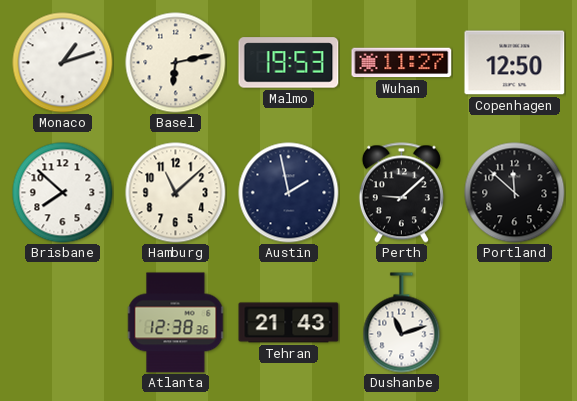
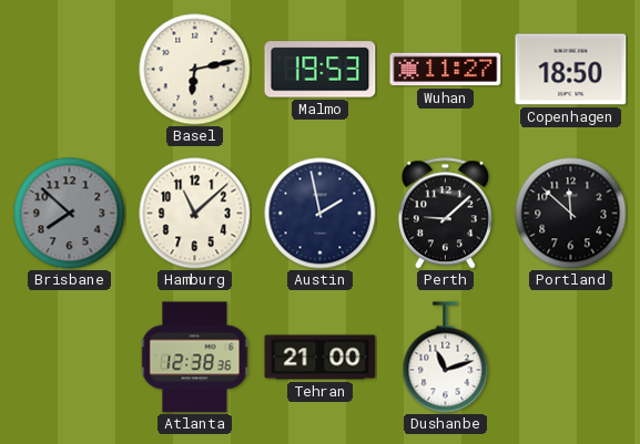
Monaco: 1:12 -> none (63, 63)
Copenhagen: 12:50 -> 18:50 (571, 70)
Brisbane dial: white -> grey (70, 214)
Tehran: 21:43 -> 21:00 (321, 358)
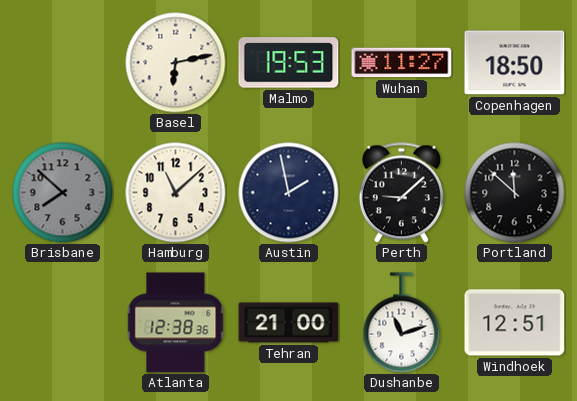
Windhoek: none -> 12:51 (515, 323)
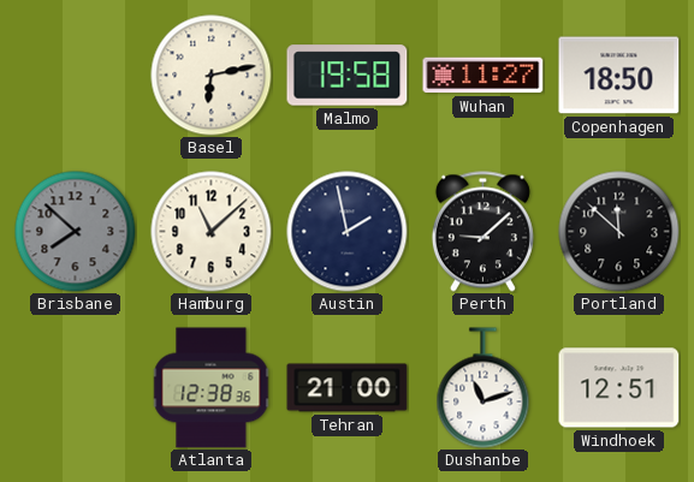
Malmo: 19:53 -> 19:58 (348, 76)
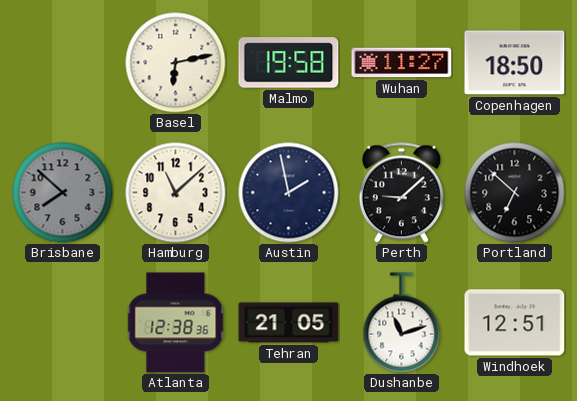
Portland: 11:52 -> 6:52 (515, 193)
Tehran: 21:00 -> 21:05 (289, 323)
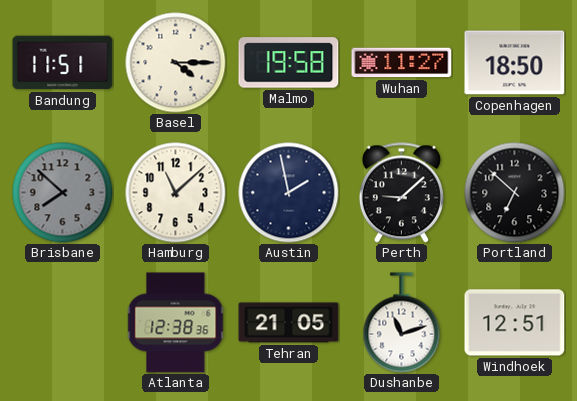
Bandung: none -> 11:51 (63, 63)
Basel: 6:13 -> 4:15 (176, 63)
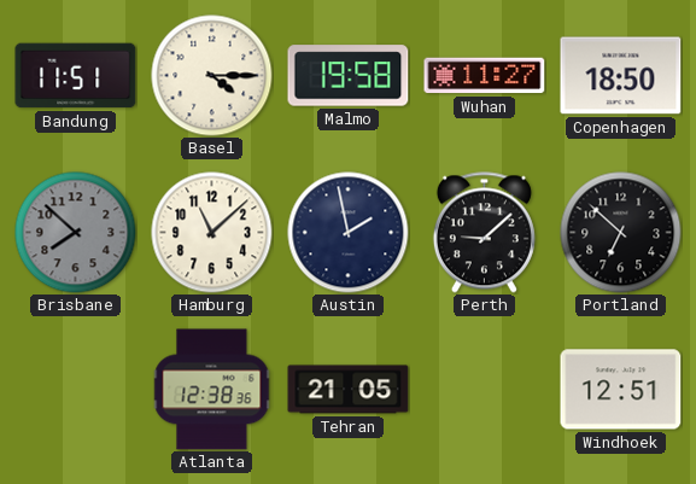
Dushanbe: 11:12 -> none (402, 323)
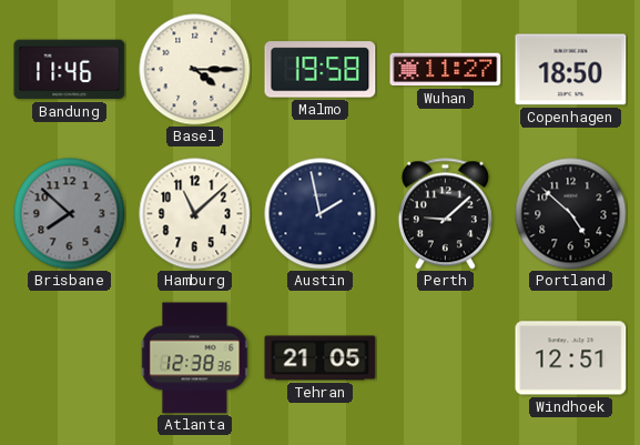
Bandung: 11:51 -> 11:46 (70, 70)
Portland: 6:52 -> 4:52 (571, 214)
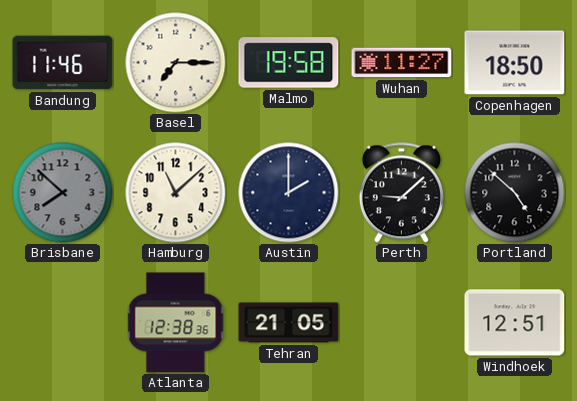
Basel: 4:15 -> 7:15 (176, 63)
Austin: 1:58 -> 2:00 (289, 193)
